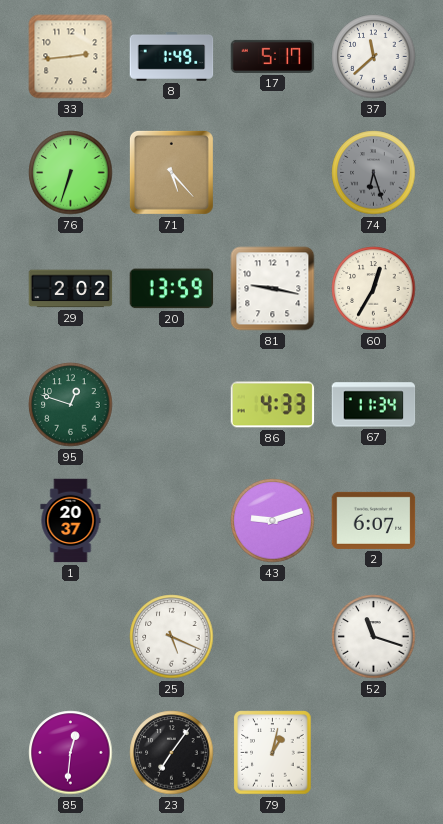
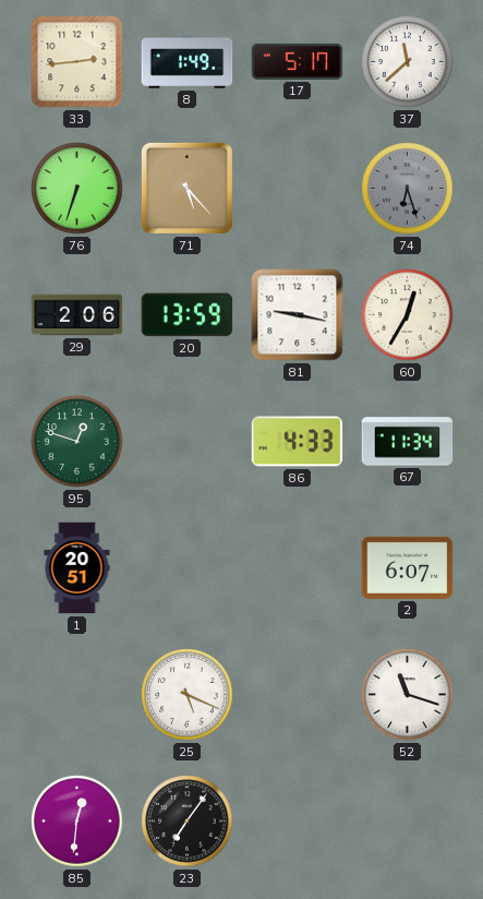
29: 2:02 -> 2:06 (77, 315)
1: 20:37 -> 20:51 (77, 568)
43: 9:12 -> none (273, 521)
79: 1:02 -> none (273, 753)
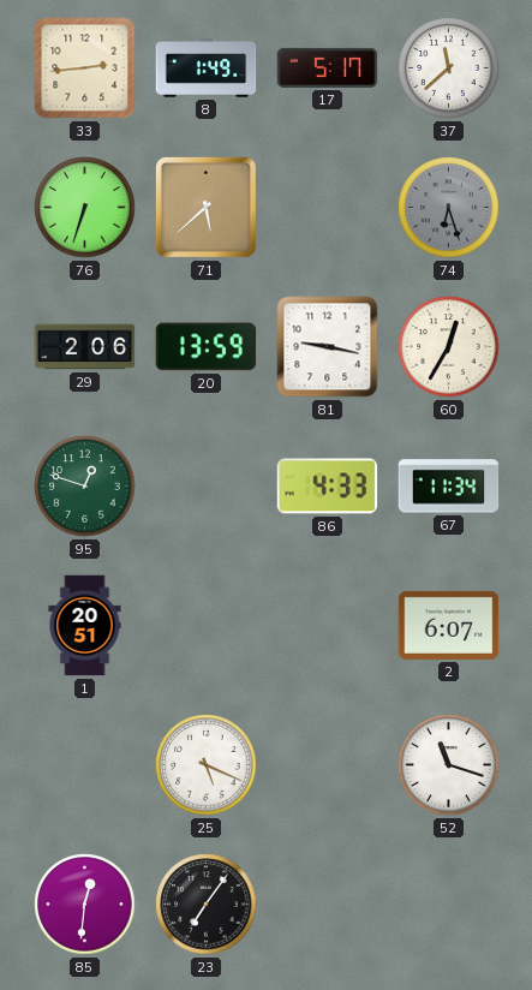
71: 5:23 -> 5:38 (205, 207)
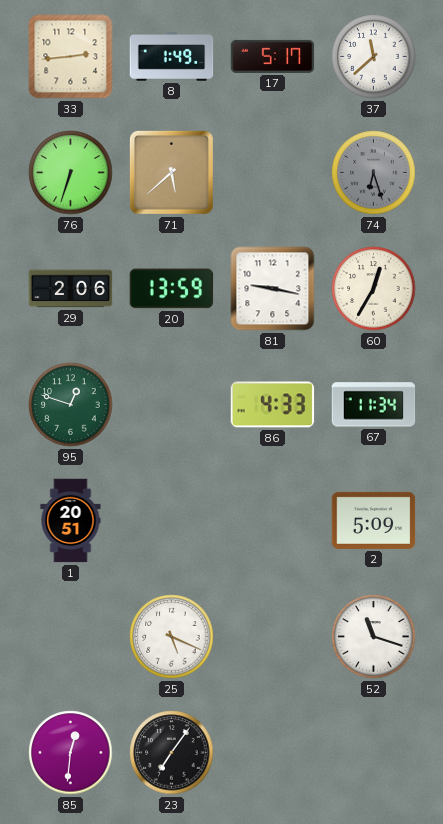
2: 6:07 -> 5:09 (374, 520)
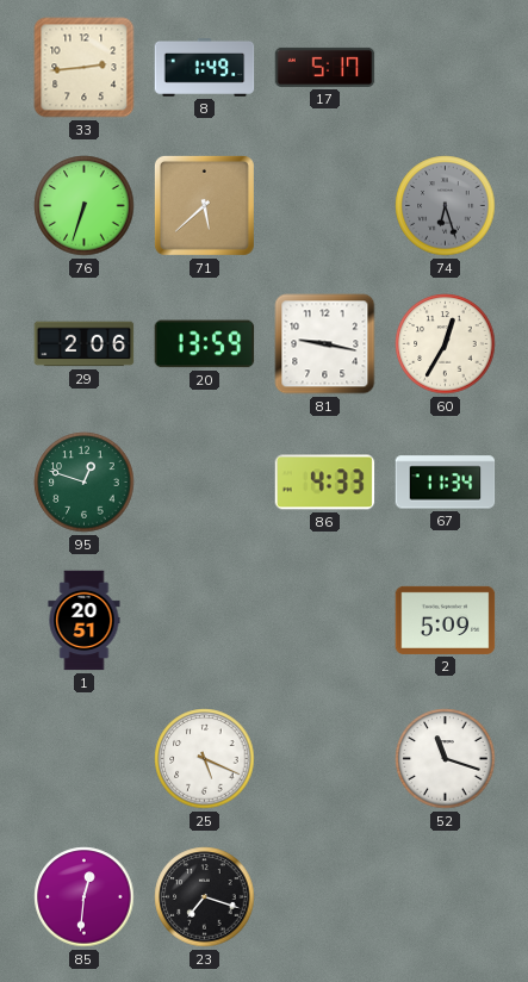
37: 11:38 -> none (374, 57)
23: 7:06 -> 7:18 (205, 897)
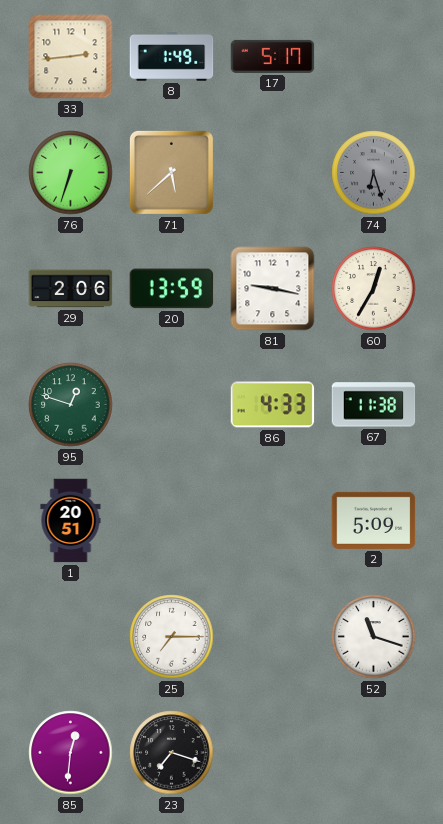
67: 11:34 -> 11:38 (374, 405)
25: 5:19 -> 7:15 (172, 637)
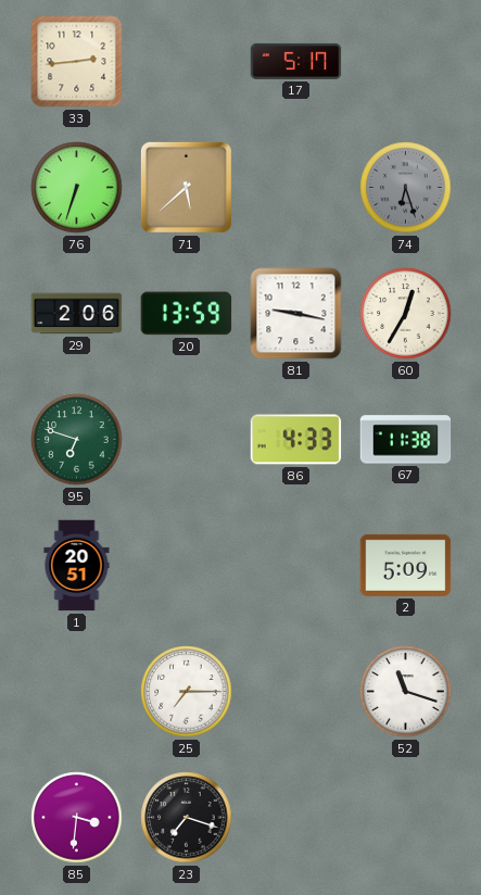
8: 1:49 -> none (172, 57)
95: 12:48 -> 6:48 (77, 440)
85: 12:31 -> 3:31 (77, 818)
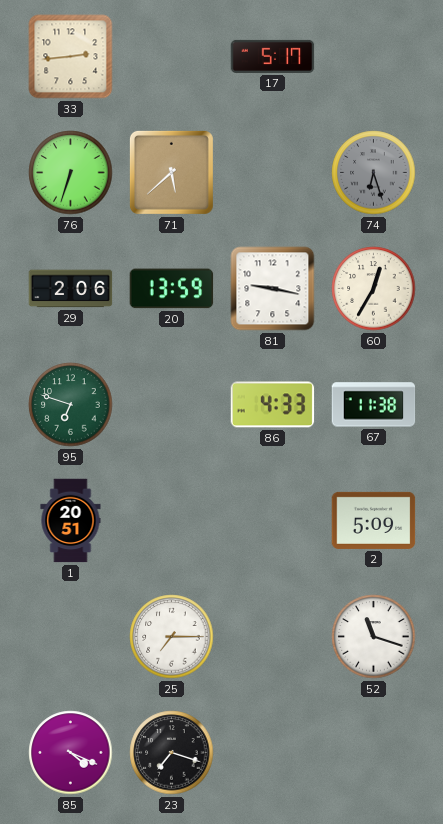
85: 3:31 -> 4:19 (71, 753)
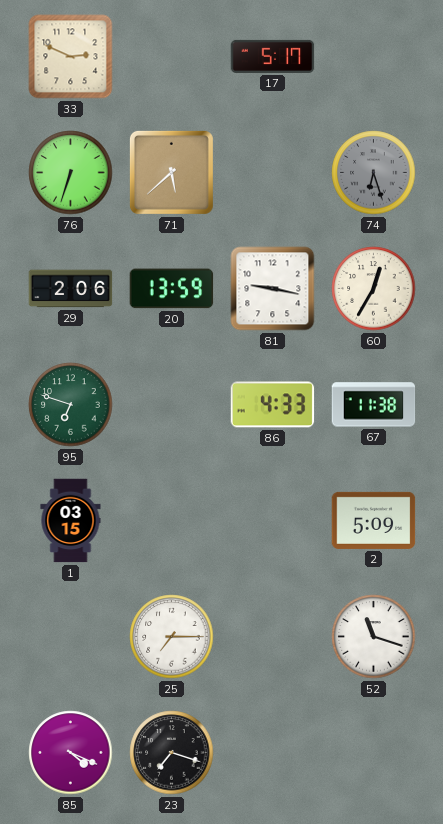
33: 2:44 -> 2:49 (71, 57)
1: 20:51 -> 03:15 (71, 521)
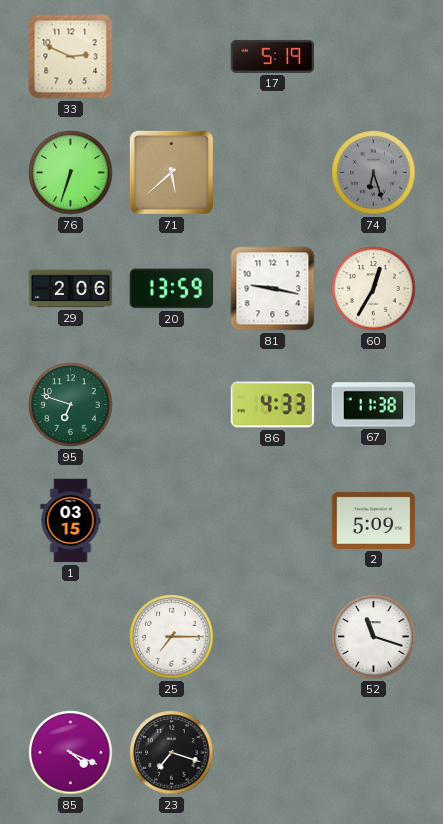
17: 5:17 -> 5:19 (273, 56)
